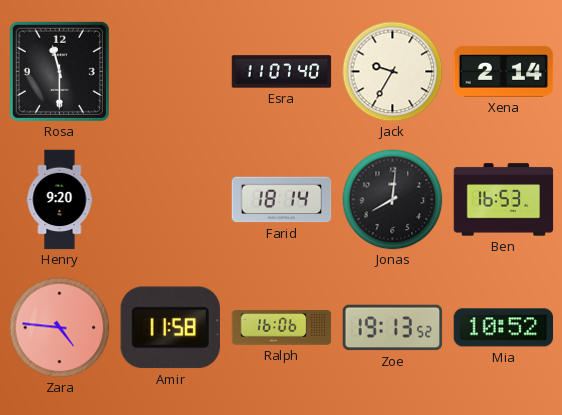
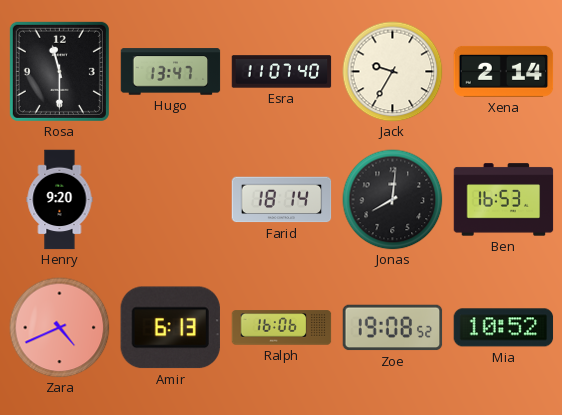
Hugo: none -> 13:47 (171, 72)
Zara: 4:46 -> 4:41 (60, 328)
Amir: 11:58 -> 6:13 (170, 328)
Zoe: 19:13 -> 19:08 (393, 328)
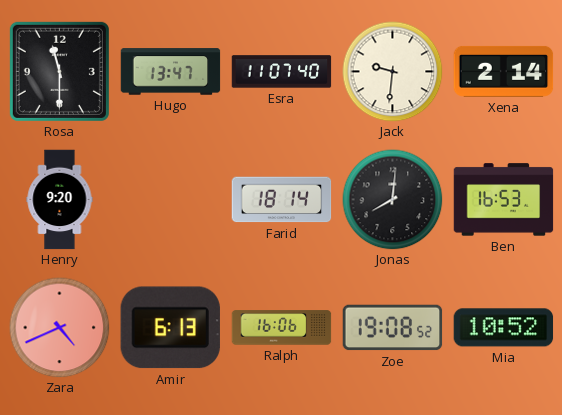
Jack: 9:35 -> 9:31 (393, 72)
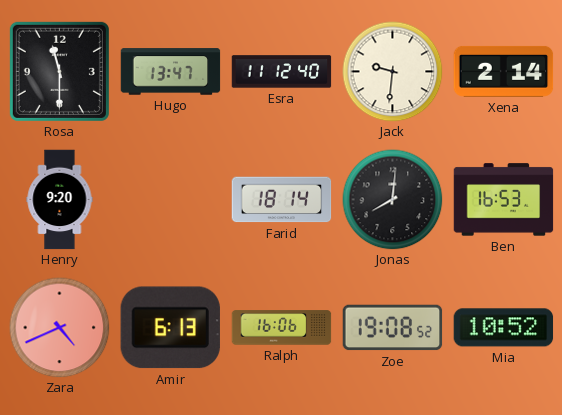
Esra: 11:07 -> 11:12 (282, 72)
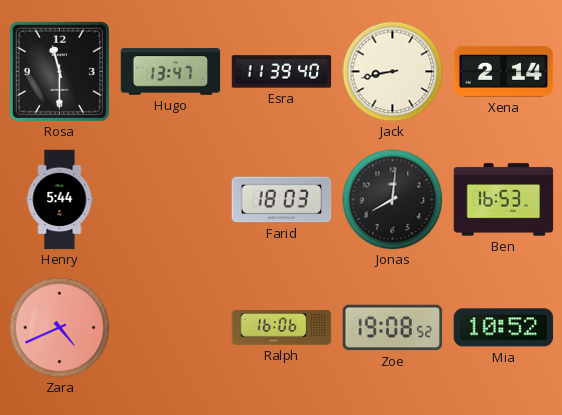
Esra: 11:12 -> 11:39 (282, 72)
Jack: 9:31 -> 8:43 (393, 72)
Henry: 9:20 -> 5:44 (60, 200)
Farid: 18:14 -> 18:03 (282, 200)
Amir: 6:13 -> none (170, 328)
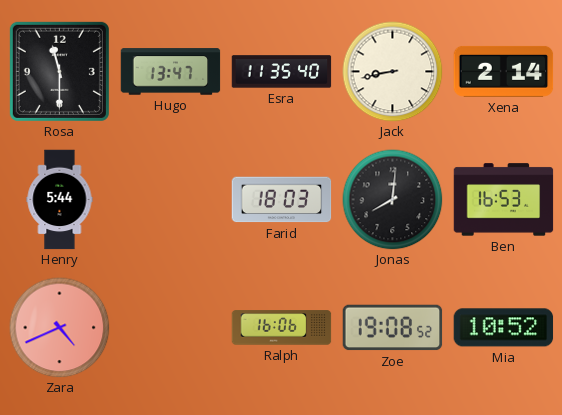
Esra: 11:39 -> 11:35 (282, 72)
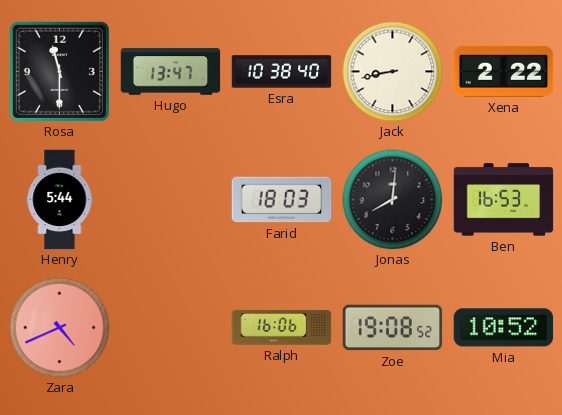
Esra: 11:35 -> 10:38 (282, 72)
Xena: 2:14 -> 2:22 (504, 71)
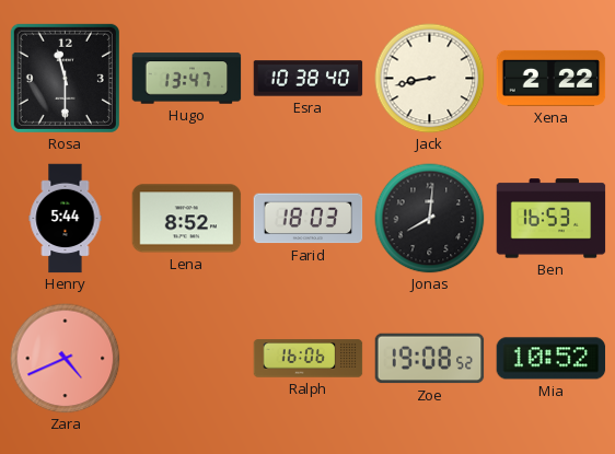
Lena: none -> 8:52 (187, 219)
